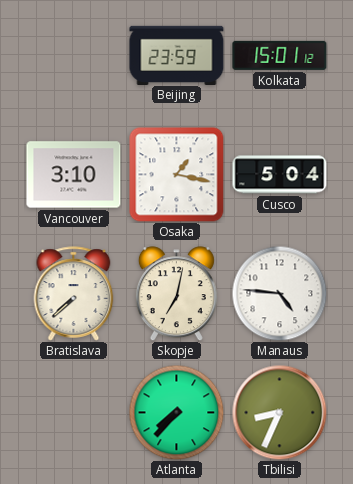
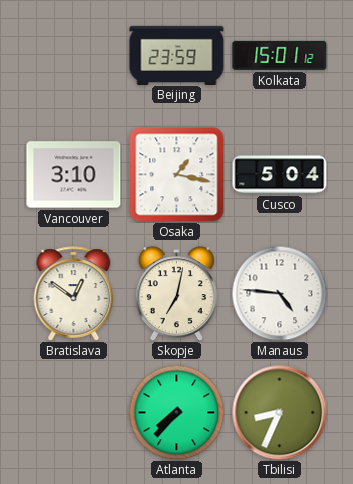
Bratislava: 7:38 -> 12:51 (74, 294)
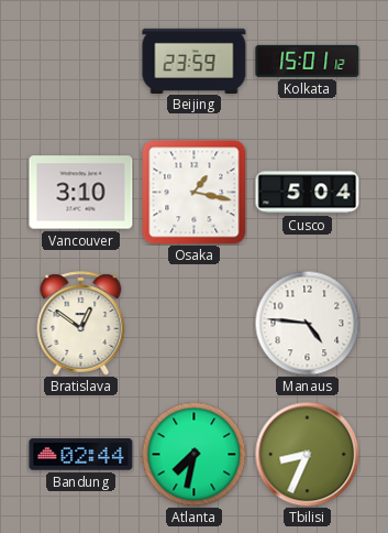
Skopje: 7:02 -> none (176, 294)
Bandung: none -> 02:44 (81, 455)
Atlanta: 7:37 -> 7:32 (193, 454)
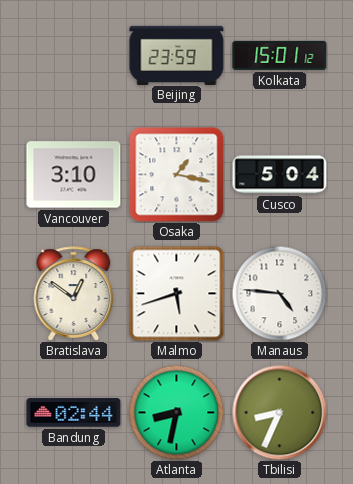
Malmo: none -> 5:42 (176, 293)
Atlanta: 7:32 -> 8:32 (176, 412)
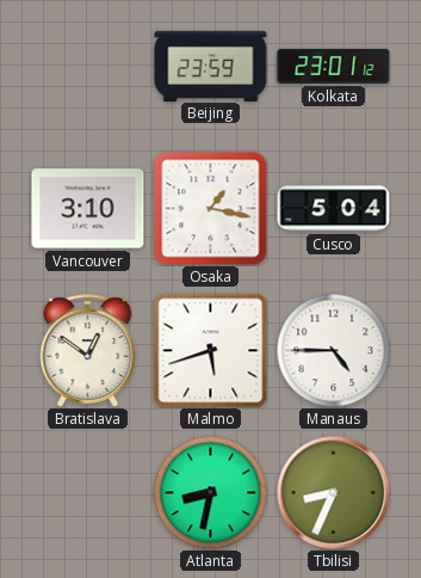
Kolkata: 15:01 -> 23:01 (334, 66)
Manaus: 4:46 -> 4:45 (333, 350)
Bandung: 02:44 -> none (74, 413)
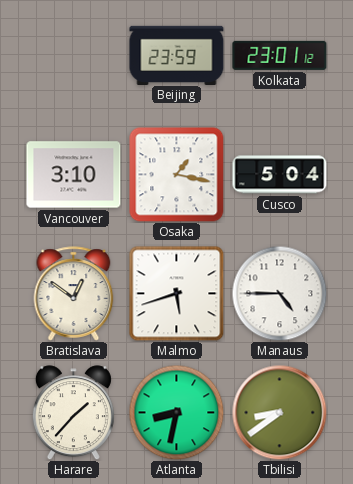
Harare: none -> 1:37 (73, 413)
Tbilisi: 8:34 -> 8:39 (279, 412)
